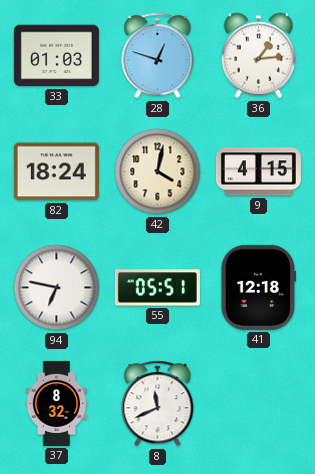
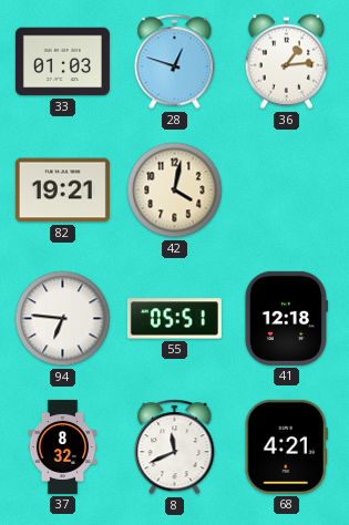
82: 18:24 -> 19:21 (62, 191)
9: 4:15 -> none (258, 172)
94: 6:47 -> 6:46 (63, 319)
68: none -> 4:21 (286, 446)
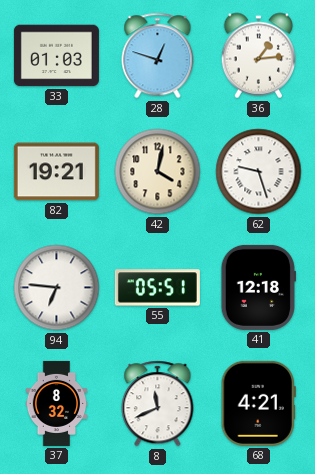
62: none -> 9:27 (259, 172)
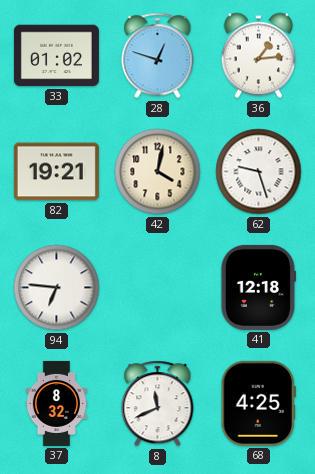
33: 01:03 -> 01:02 (56, 56)
55: 05:51 -> none (157, 288)
68: 4:21 -> 4:25 (258, 403)
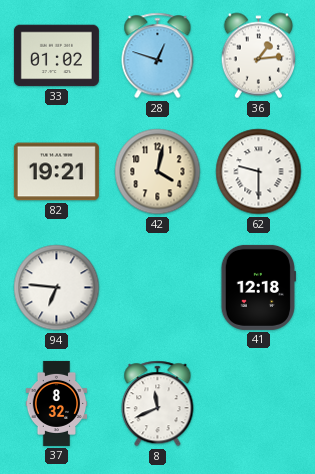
62: 9:27 -> 9:30 (259, 172)
68: 4:25 -> none (258, 403)
